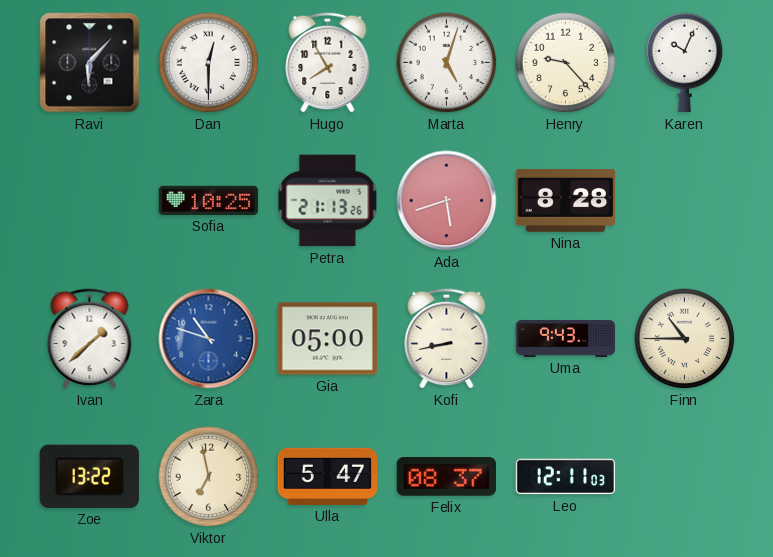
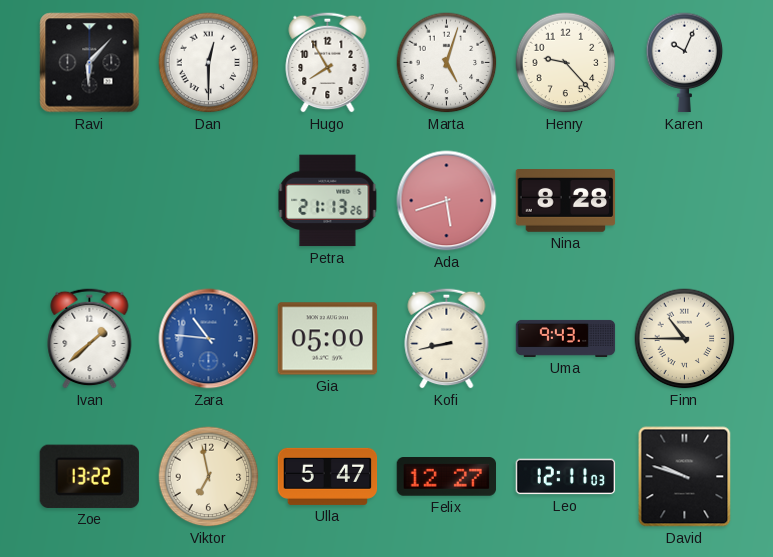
Sofia: 10:25 -> none (209, 200)
Zara: 10:48 -> 10:46 (209, 339)
Felix: 08:37 -> 12:27 (446, 477)
David: none -> 9:48 (685, 477)
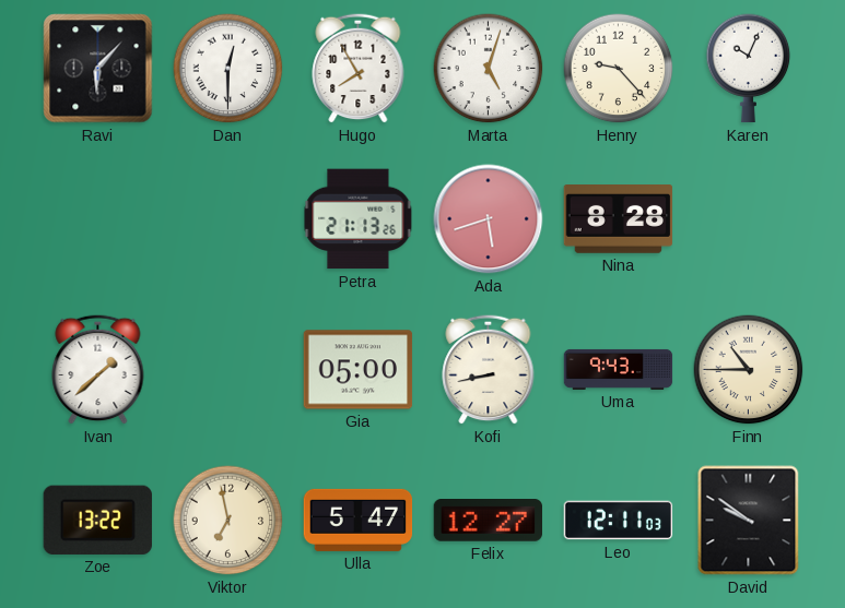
Zara: 10:46 -> none (209, 339)
David: 9:48 -> 9:51 (749, 521)
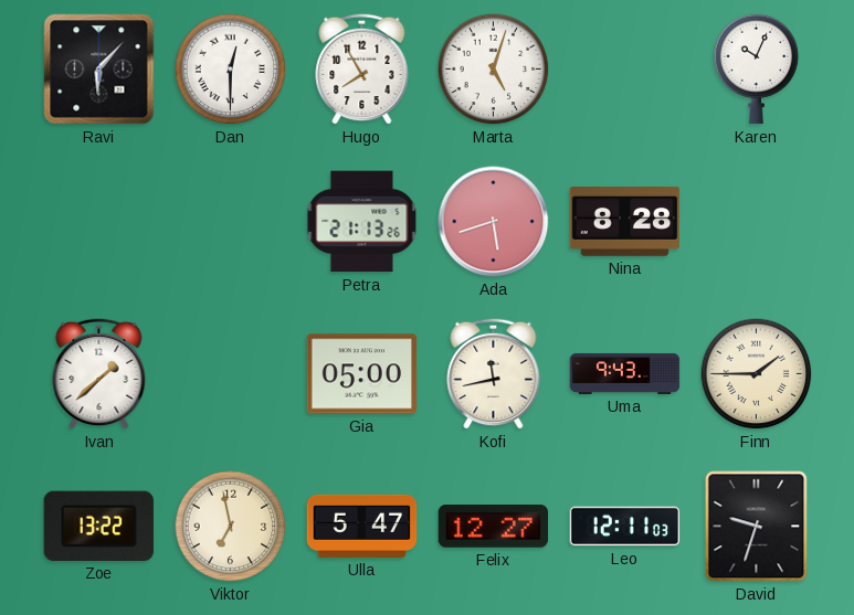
Henry: 9:23 -> none (619, 69)
Kofi: 8:43 -> 11:43 (494, 373)
Finn: 10:45 -> 1:45 (757, 374)
David: 9:51 -> 9:33 (757, 527)
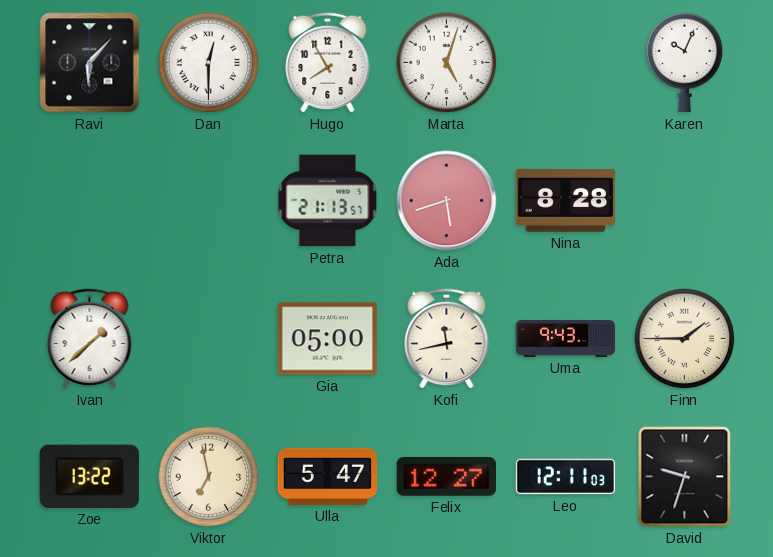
Petra: 21:13:26 -> 21:13:57 (328, 201)
